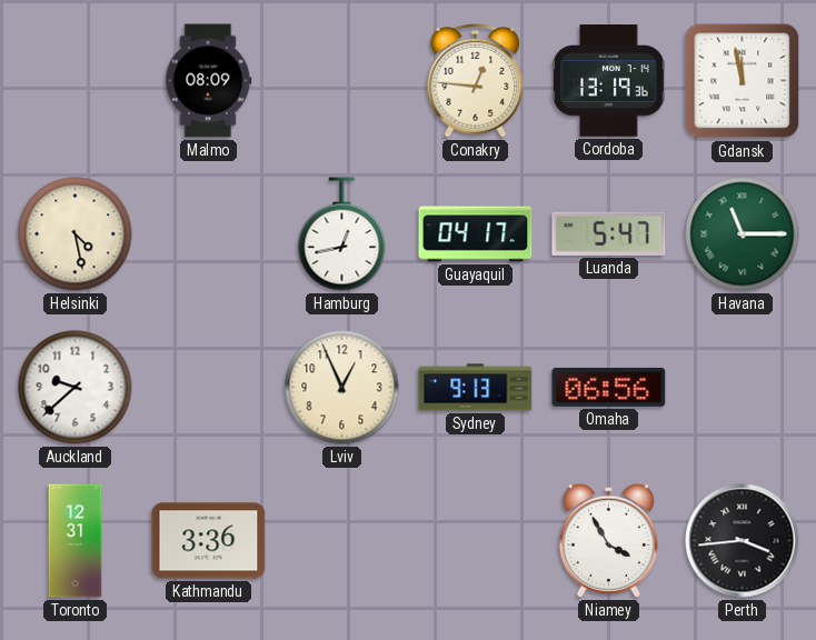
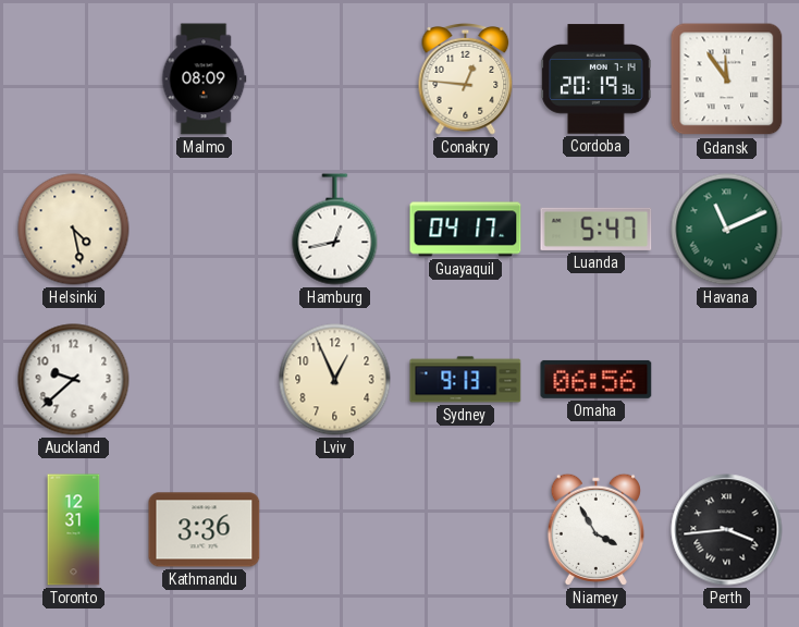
Cordoba: 13:19 -> 20:19 (597, 79)
Gdansk: 11:58 -> 11:54 (727, 79)
Havana: 11:15 -> 11:11 (727, 230)
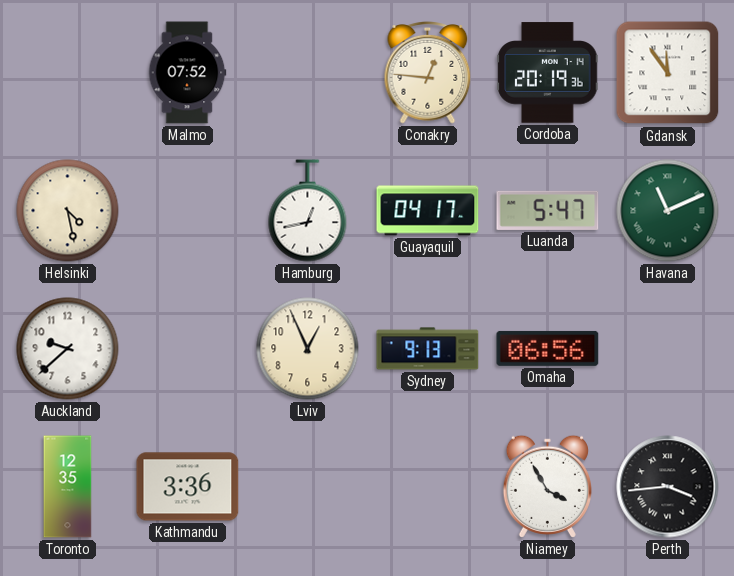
Malmo: 08:09 -> 07:52 (187, 73)
Toronto: 12:31 -> 12:35 (68, 487)
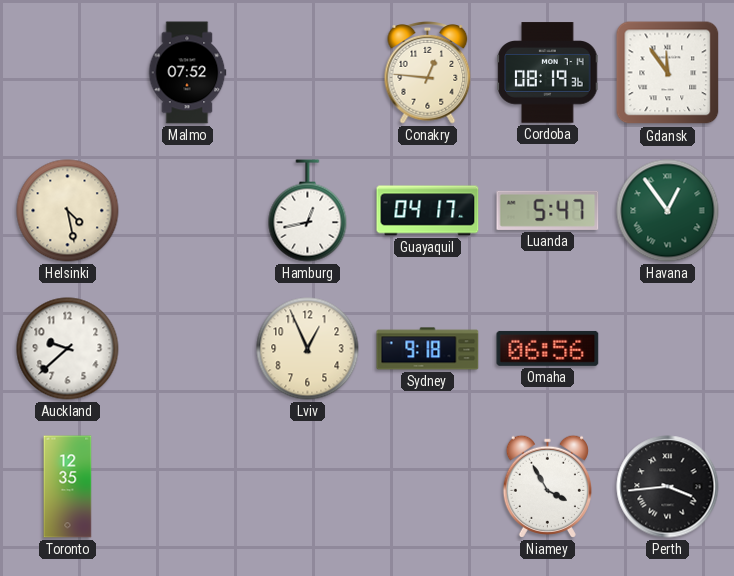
Cordoba: 20:19 -> 08:19 (548, 73)
Havana: 11:11 -> 12:54 (668, 211)
Sydney: 9:13 -> 9:18 (428, 349)
Kathmandu: 3:36 -> none (188, 487)
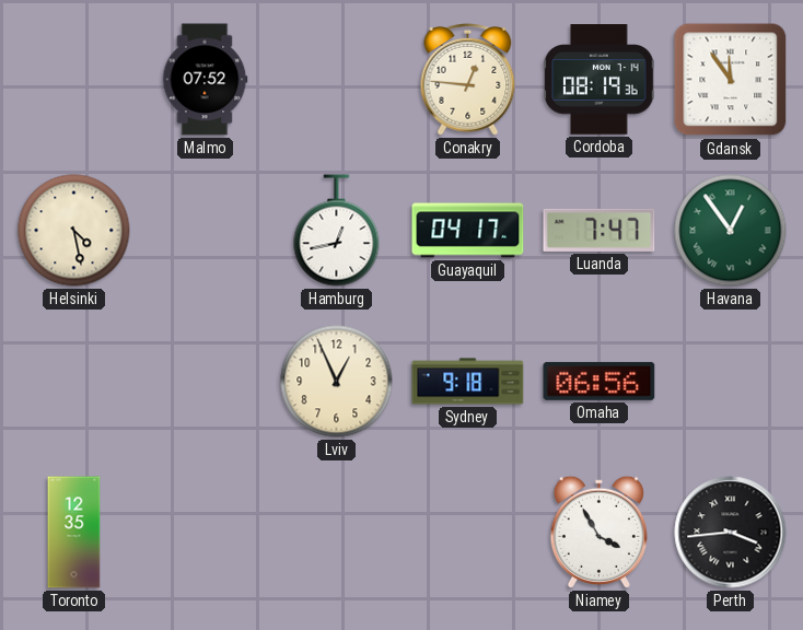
Luanda: 5:47 -> 7:47 (600, 230)
Auckland: 9:38 -> none (68, 349)
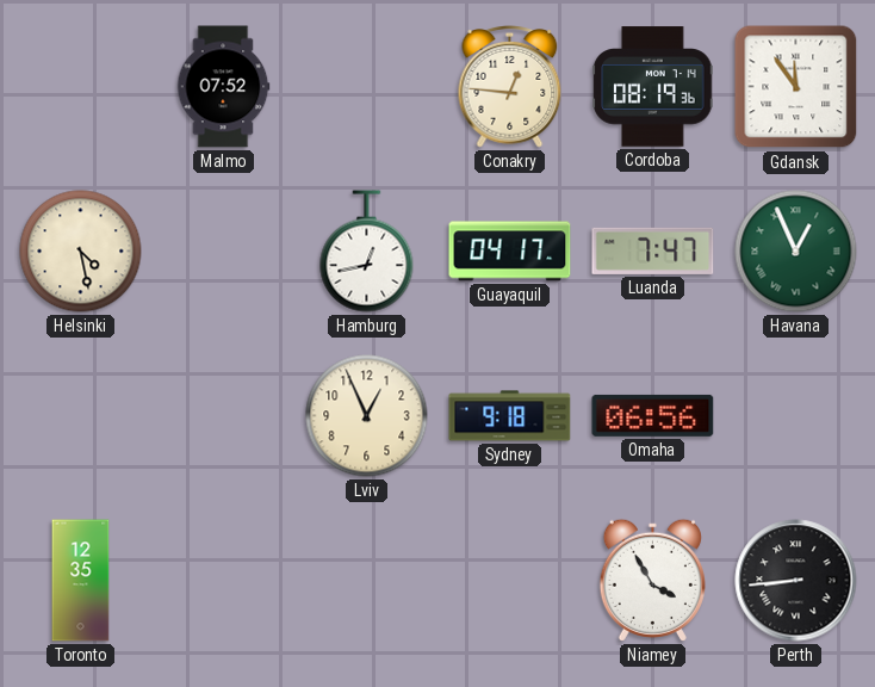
Havana: 12:54 -> 12:56 (796, 252)
Perth: 3:44 -> 8:44 (796, 581)
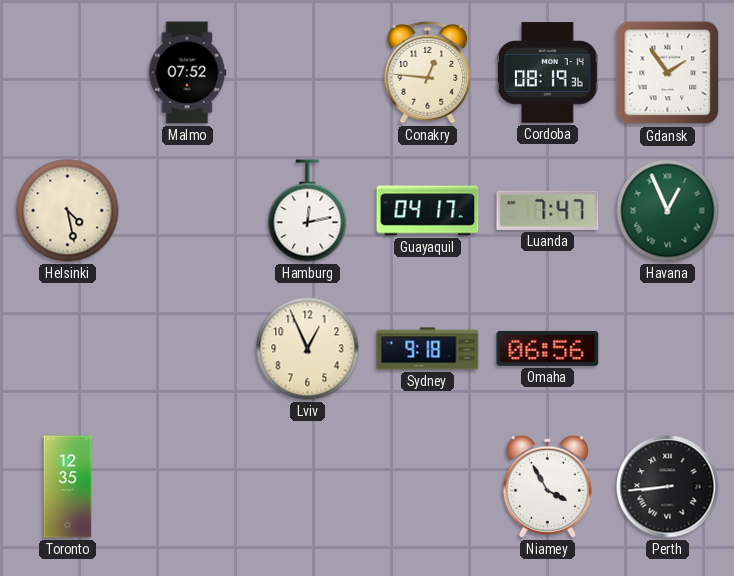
Gdansk: 11:54 -> 1:54 (668, 73)
Hamburg: 12:43 -> 12:13 (308, 211)
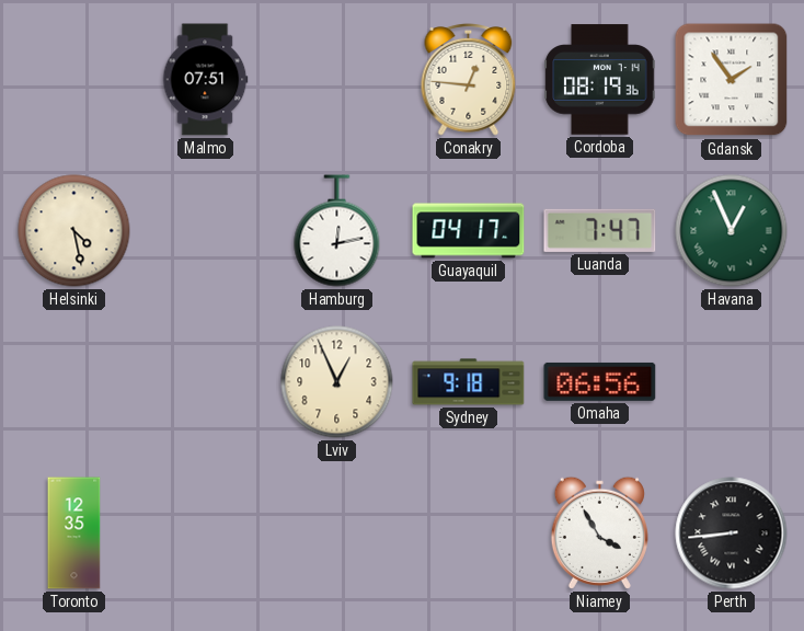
Malmo: 07:52 -> 07:51 (205, 80)
